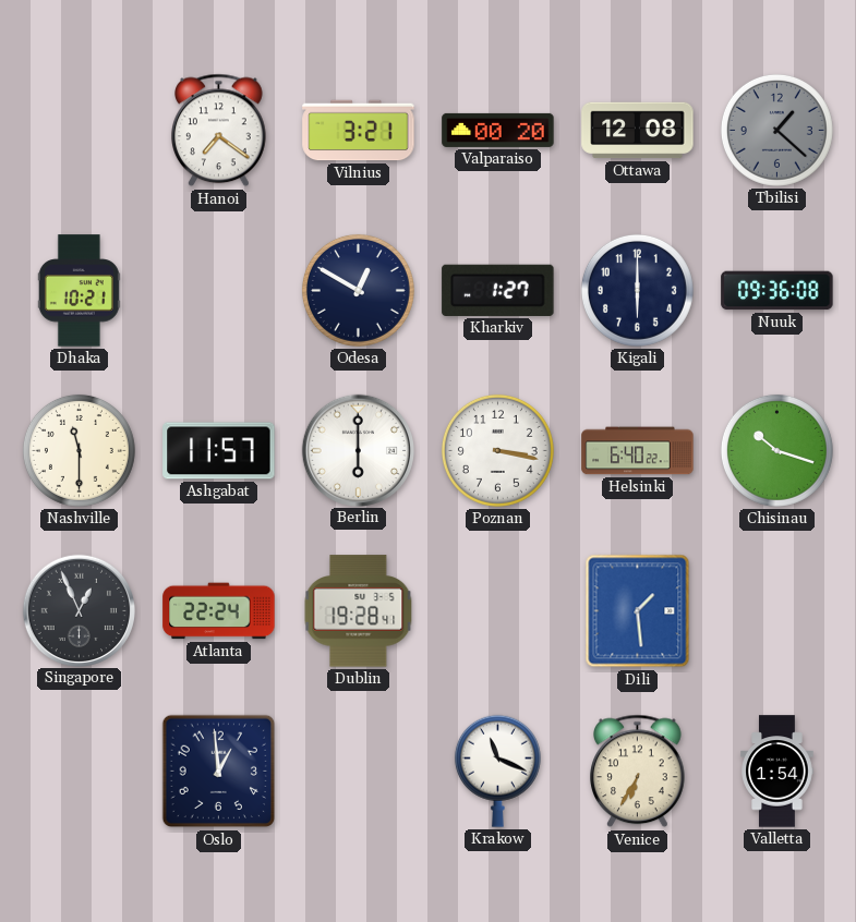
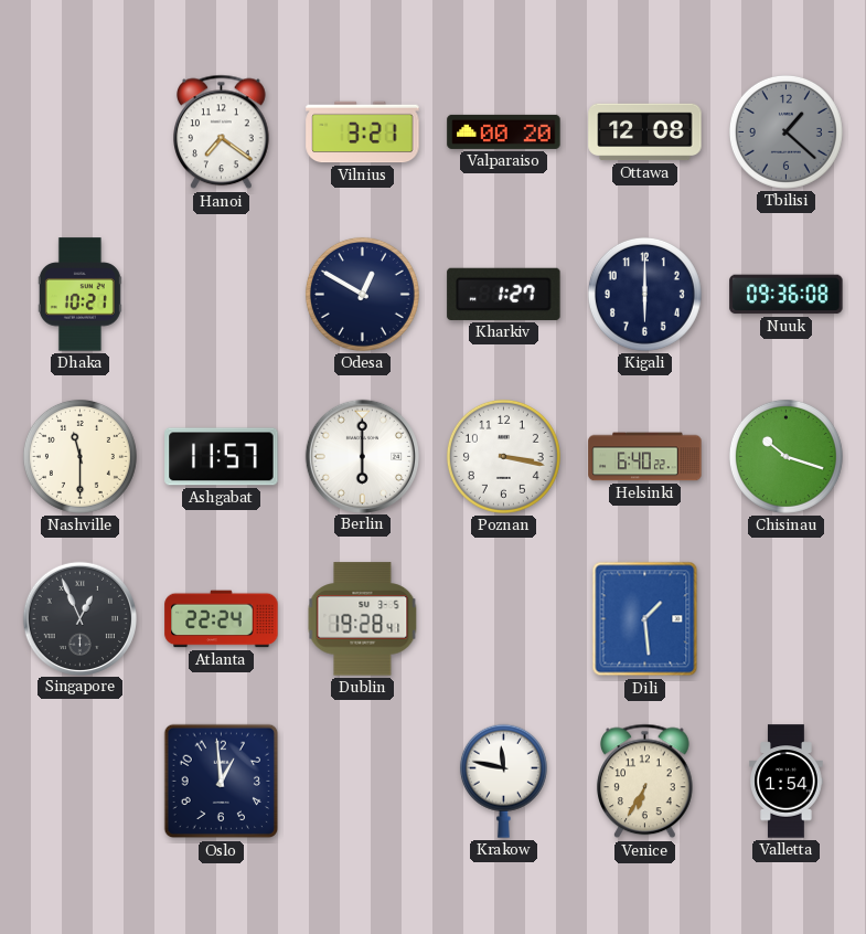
Krakow: 11:19 -> 11:47 (503, 781)
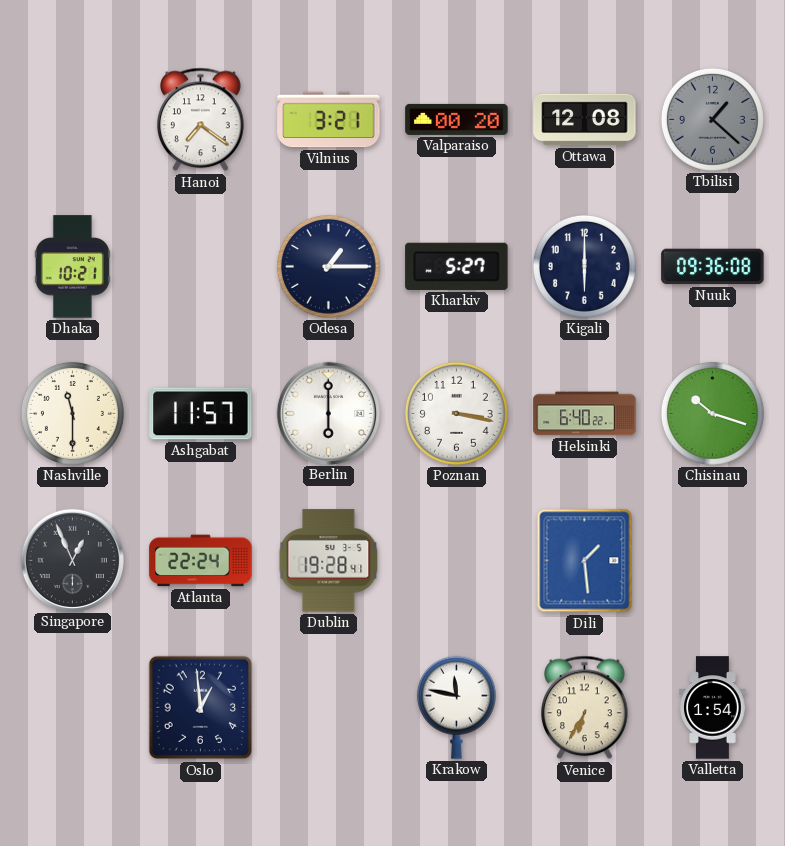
Odesa: 12:50 -> 1:15 (328, 266)
Kharkiv: 1:27 -> 5:27 (457, 266)
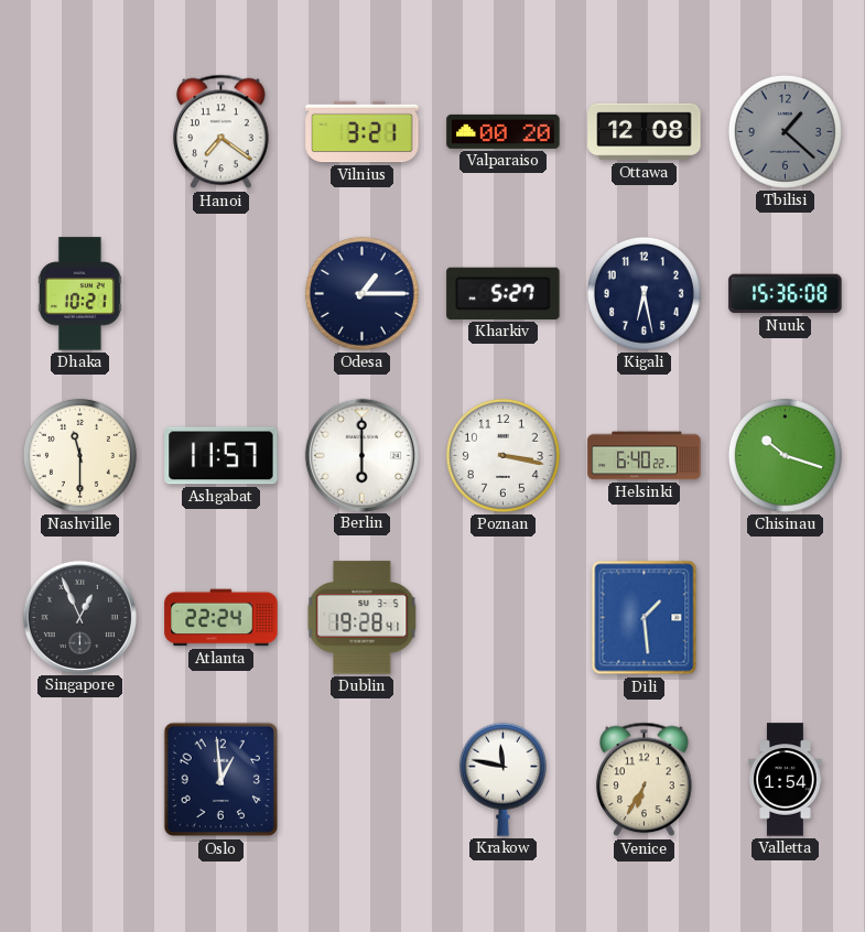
Kigali: 6:00 -> 6:28 (644, 293)
Nuuk: 09:36 -> 15:36 (786, 294)
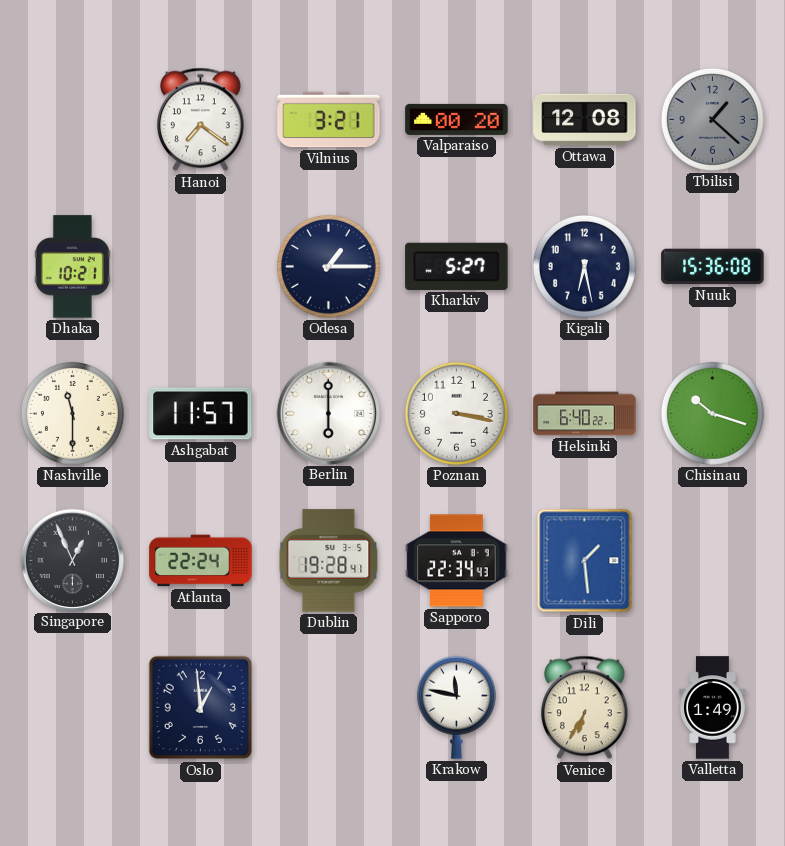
Sapporo: none -> 22:34 (457, 561)
Valletta: 1:54 -> 1:49 (713, 708)
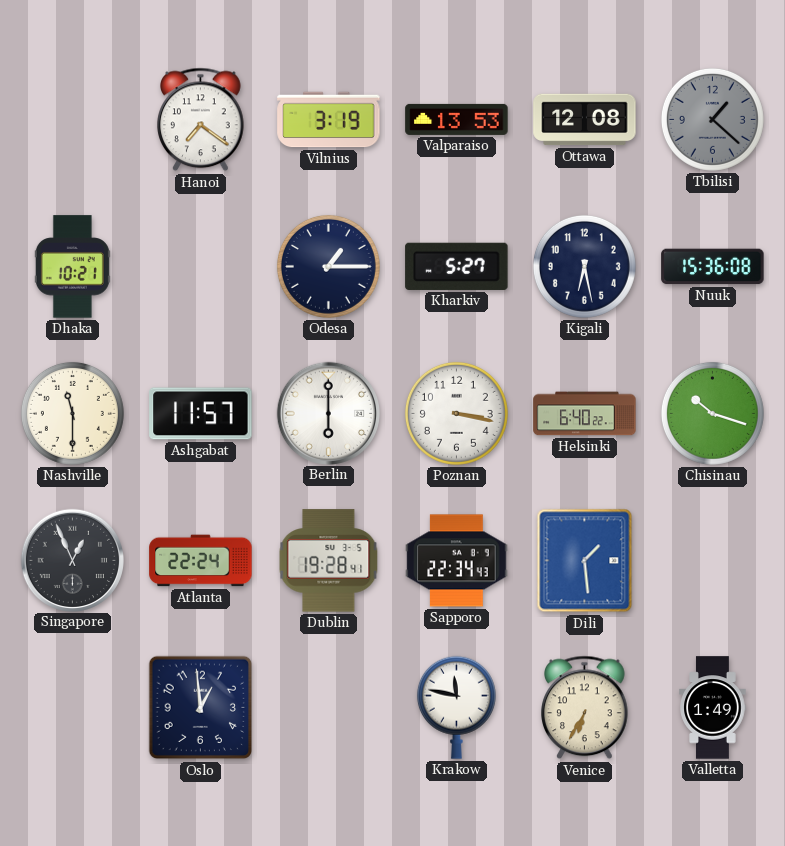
Vilnius: 3:21 -> 3:19 (329, 120)
Valparaiso: 00:20 -> 13:53 (457, 119)
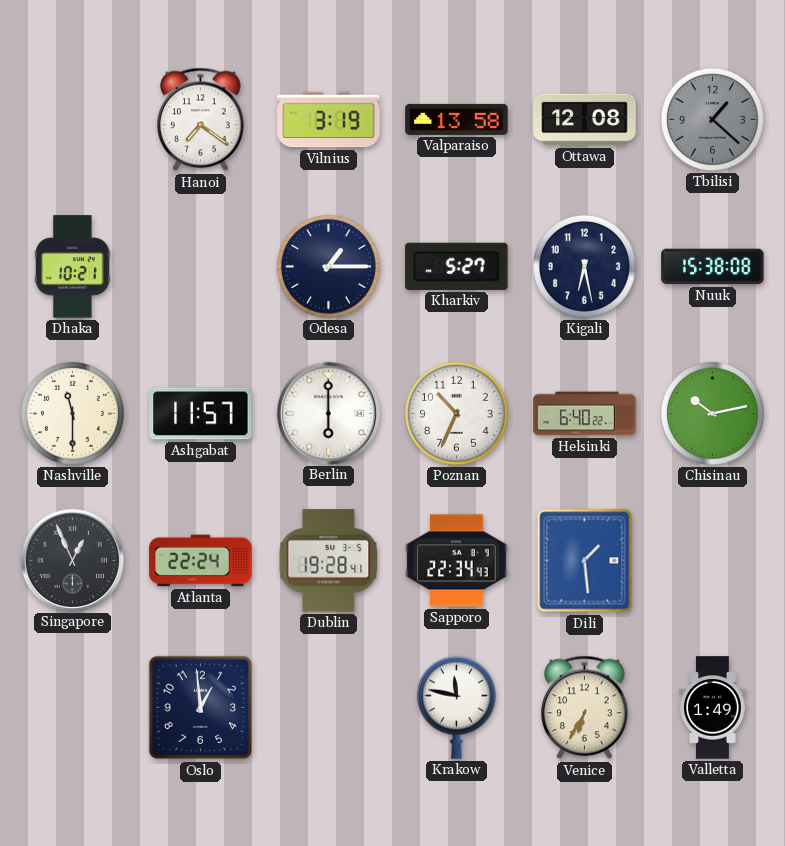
Valparaiso: 13:53 -> 13:58 (457, 119)
Nuuk: 15:36 -> 15:38 (713, 267)
Poznan: 3:17 -> 10:34 (456, 413)
Chisinau: 10:18 -> 10:13 (712, 413)
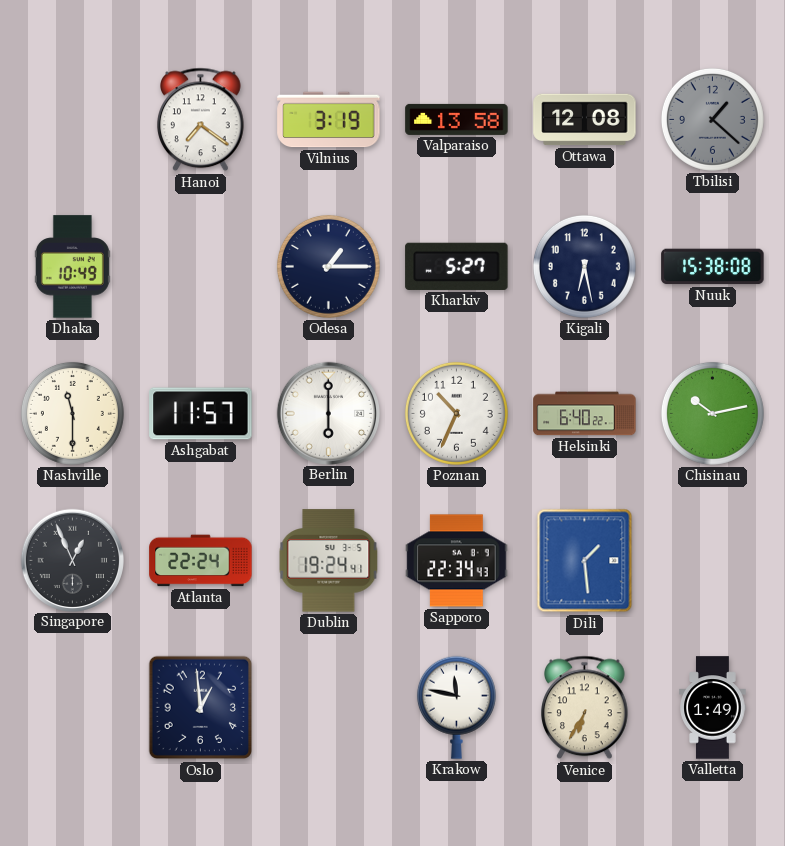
Dhaka: 10:21 -> 10:49 (72, 267)
Dublin: 19:28 -> 19:24 (329, 561)
